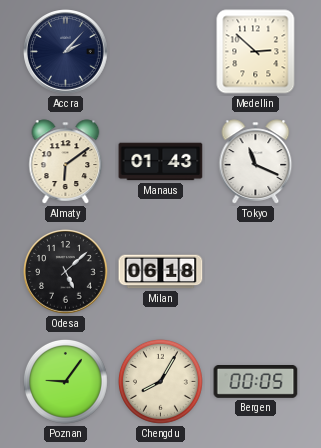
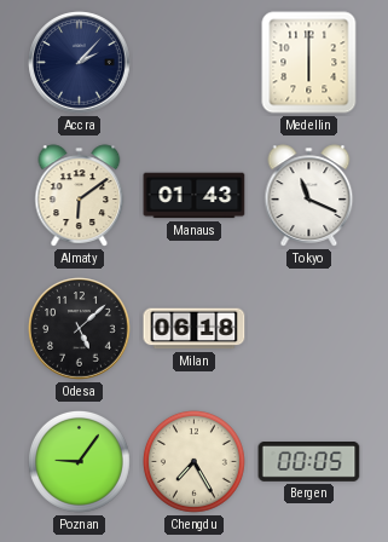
Medellin: 2:52 -> 6:00 (309, 63)
Chengdu: 8:05 -> 7:25 (193, 461)
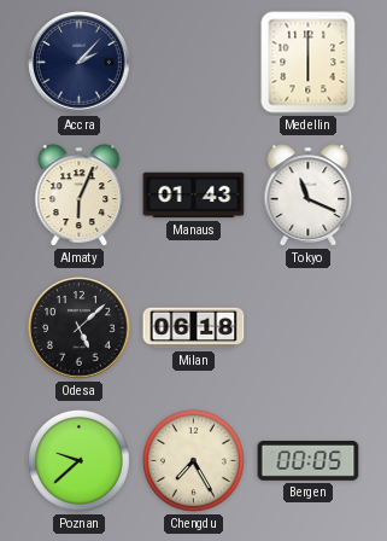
Almaty: 6:09 -> 6:04 (80, 196)
Poznan: 9:06 -> 9:38 (78, 460)
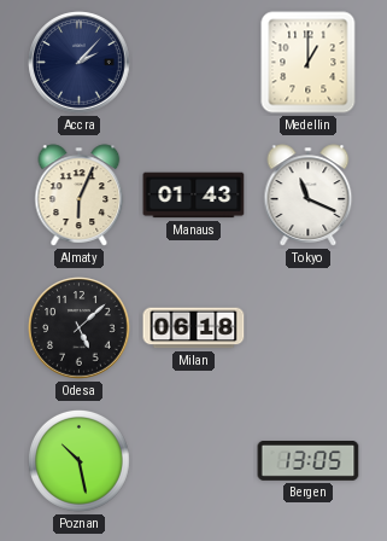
Medellin: 6:00 -> 1:00 (309, 63)
Poznan: 9:38 -> 10:28 (78, 460)
Chengdu: 7:25 -> none (193, 460)
Bergen: 00:05 -> 13:05 (309, 461)
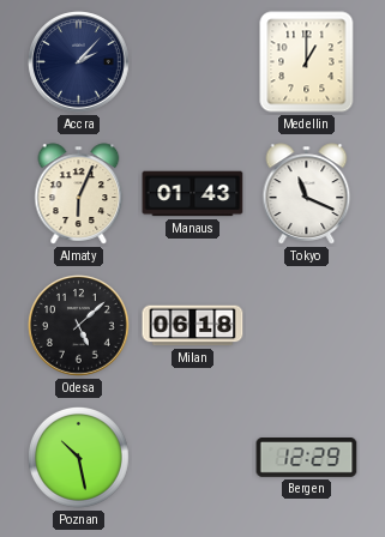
Bergen: 13:05 -> 12:29 (307, 458)
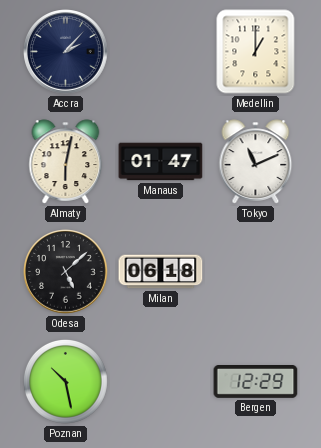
Almaty: 6:04 -> 6:02 (66, 162)
Manaus: 01:43 -> 01:47 (161, 162)
Tokyo: 11:19 -> 11:11 (256, 162)
